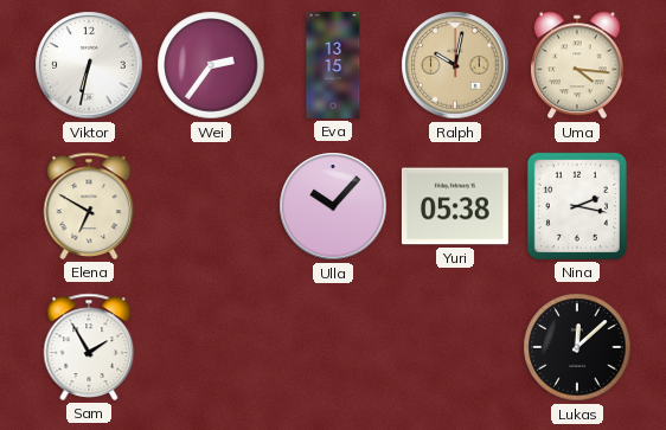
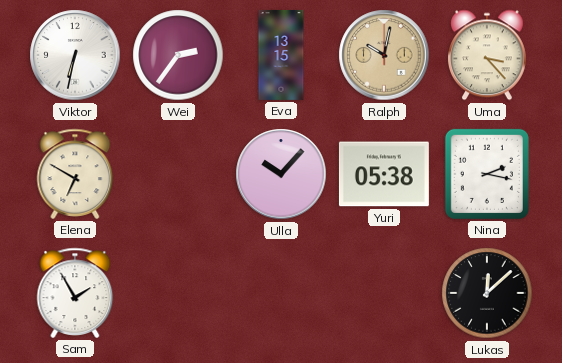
Uma: 4:16 -> 3:23 (487, 55)
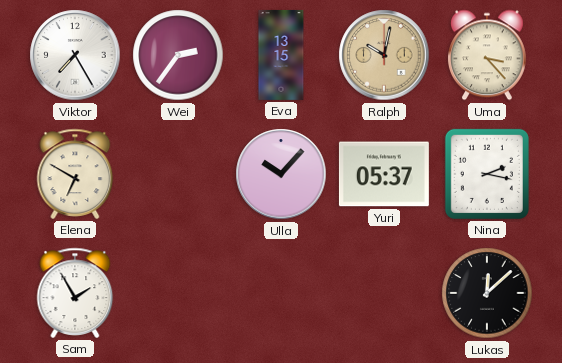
Viktor: 6:32 -> 7:25 (75, 55)
Yuri: 05:38 -> 05:37 (384, 174)
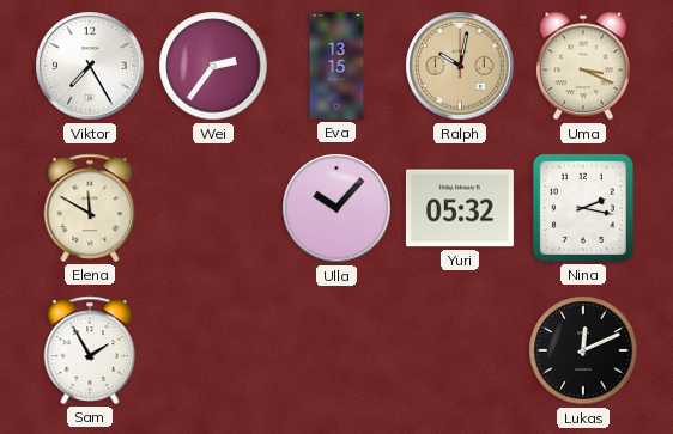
Uma: 3:23 -> 3:19 (583, 66)
Elena: 6:50 -> 11:50 (90, 208)
Yuri: 05:37 -> 05:32 (460, 208)
Lukas: 12:08 -> 12:11 (583, 350)
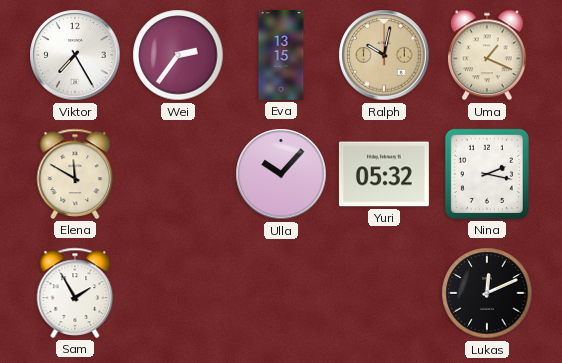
Uma: 3:19 -> 1:19 (487, 55)
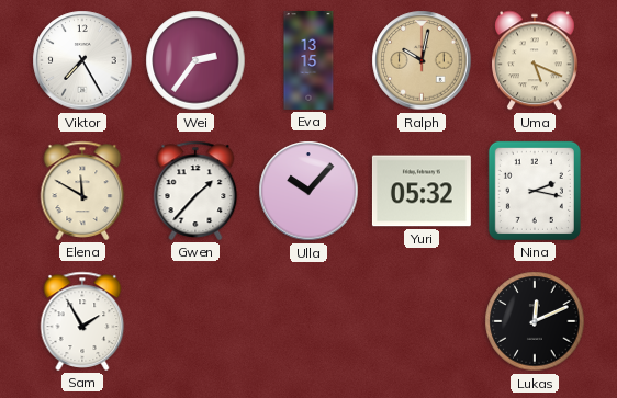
Uma: 1:19 -> 5:19 (535, 60)
Gwen: none -> 1:37 (195, 191)
